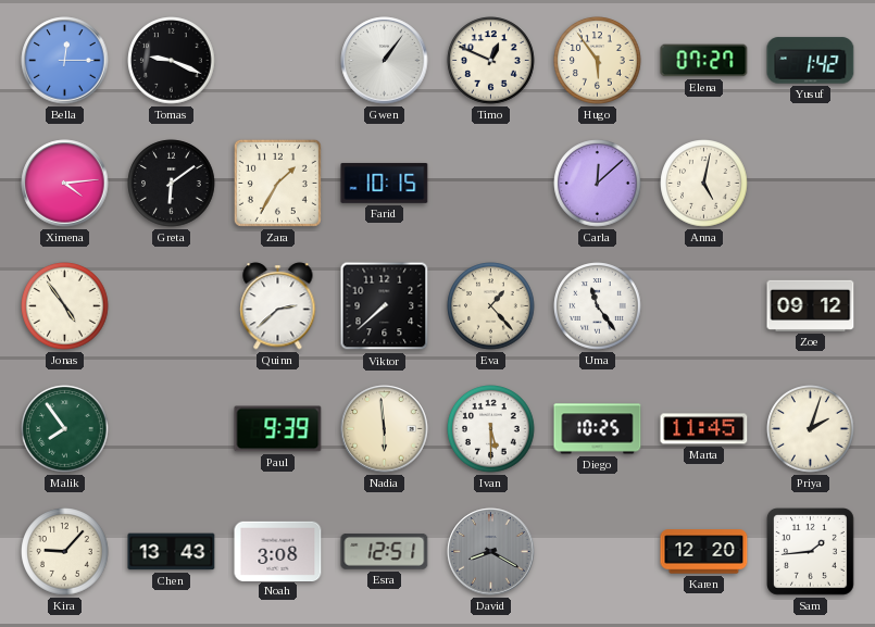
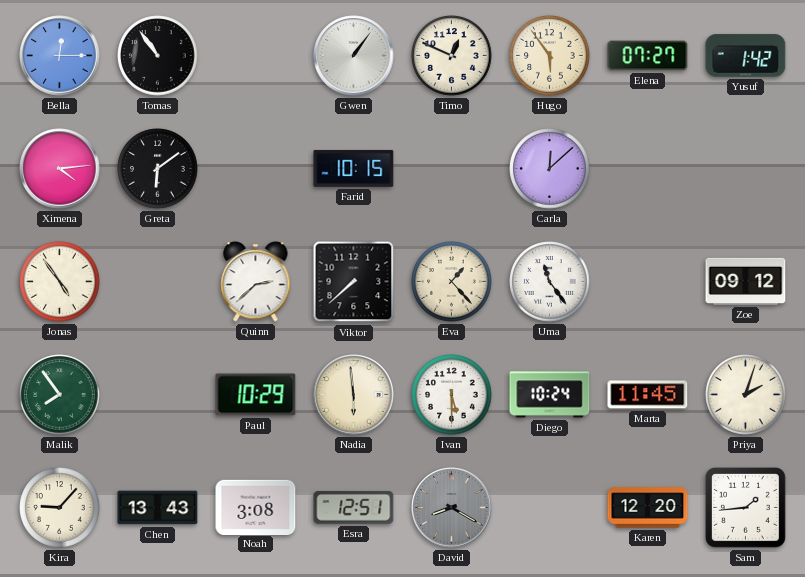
Tomas: 9:19 -> 10:54 (158, 56)
Zara: 1:35 -> none (277, 183)
Anna: 5:02 -> none (704, 184)
Paul: 9:39 -> 10:29 (256, 395)
Diego: 10:25 -> 10:24 (550, 395)
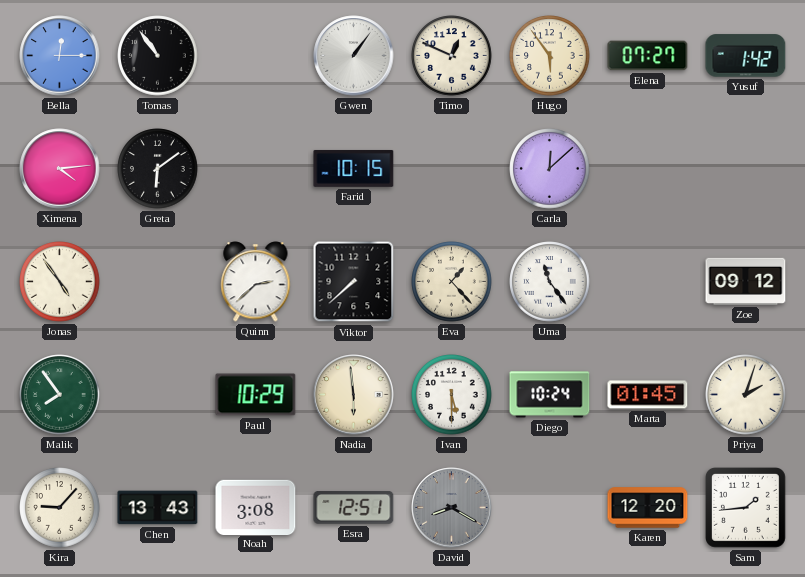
Marta: 11:45 -> 01:45 (648, 395)
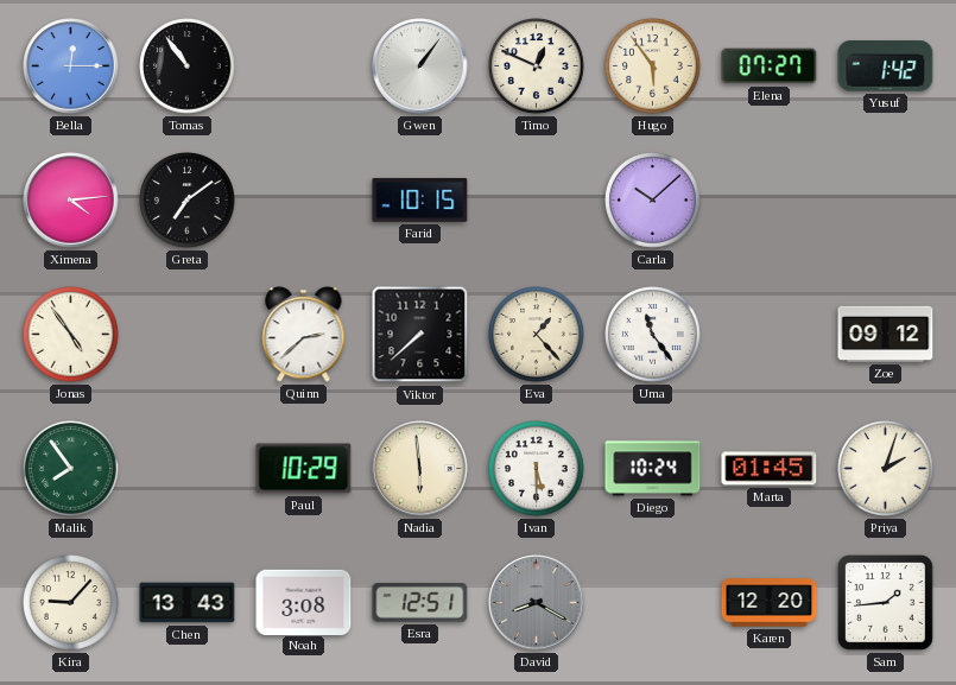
Greta: 6:09 -> 7:09 (188, 201)
Carla: 12:08 -> 10:08 (653, 201)
